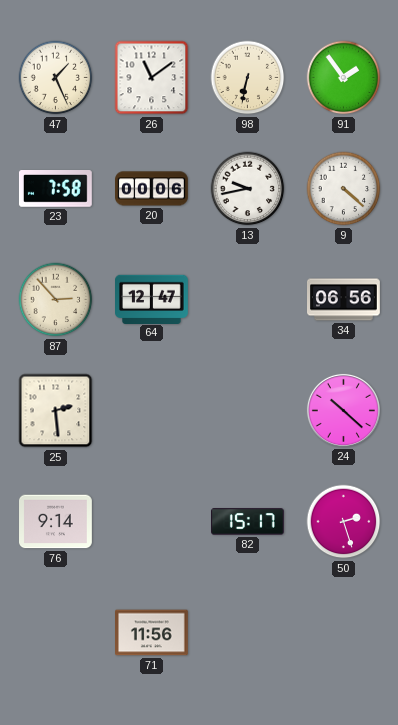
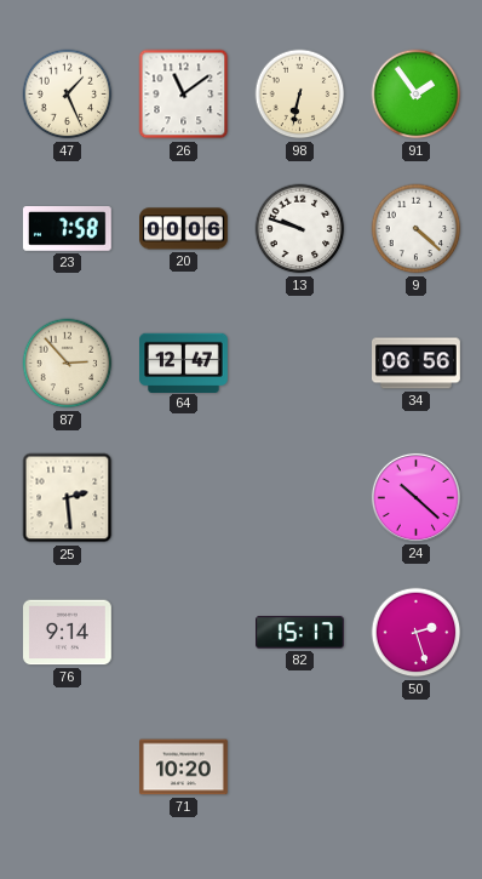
13: 9:43 -> 9:48 (300, 229)
71: 11:56 -> 10:20 (184, 767)
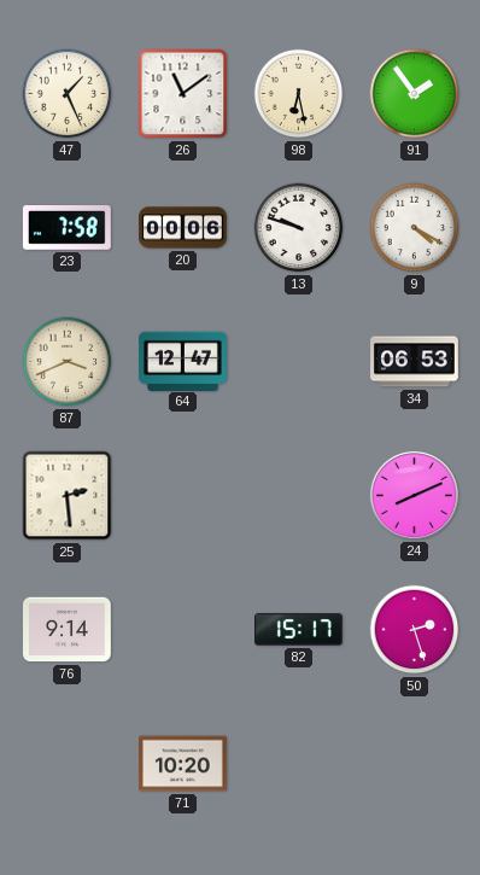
98: 6:32 -> 6:28 (299, 94)
9: 4:22 -> 4:20 (415, 228)
87: 2:53 -> 3:41 (68, 362)
34: 06:56 -> 06:53 (415, 362)
24: 10:22 -> 8:11 (414, 495)
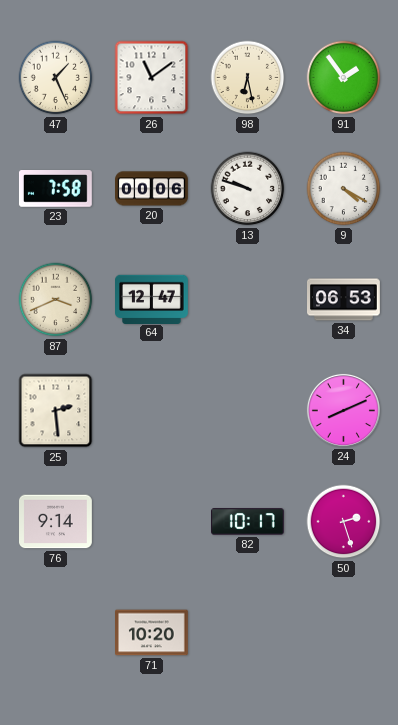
82: 15:17 -> 10:17 (248, 522)
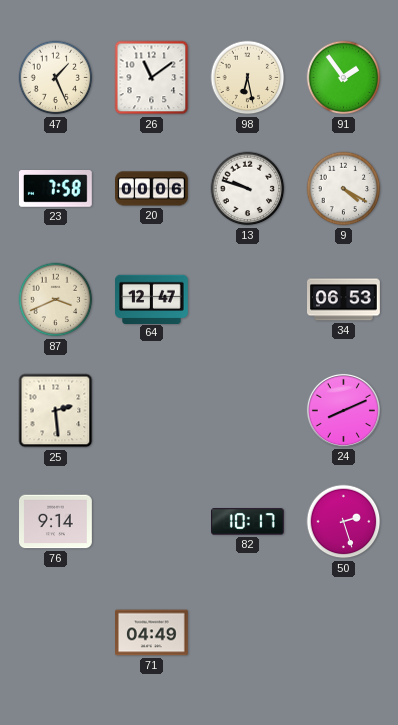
71: 10:20 -> 04:49 (152, 633)
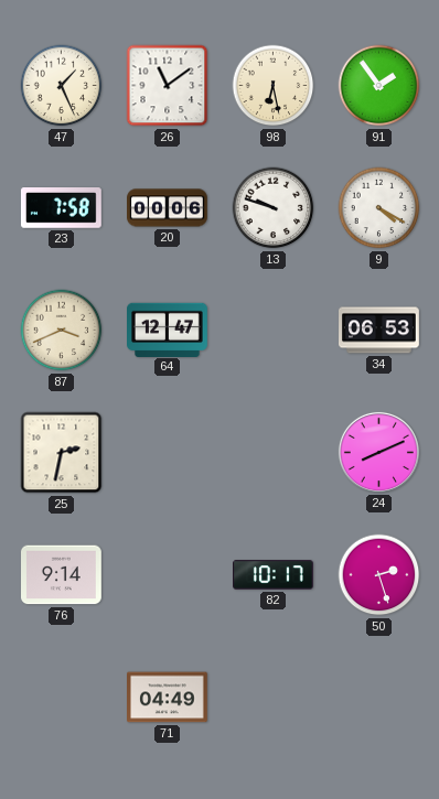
25: 2:29 -> 2:32 (62, 453)
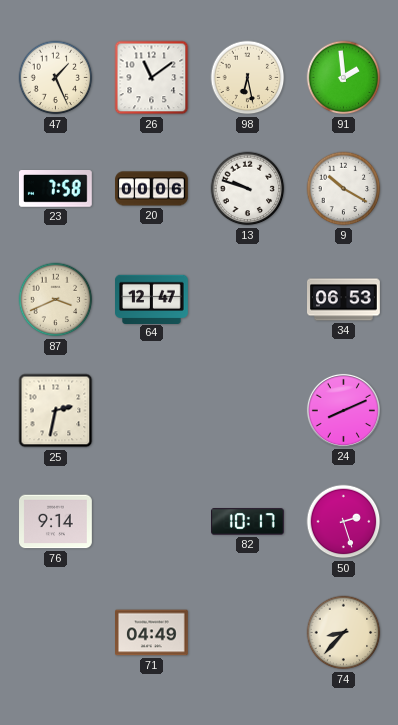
91: 1:54 -> 1:59 (344, 78)
9: 4:20 -> 10:20 (344, 189)
74: none -> 8:37 (344, 633)
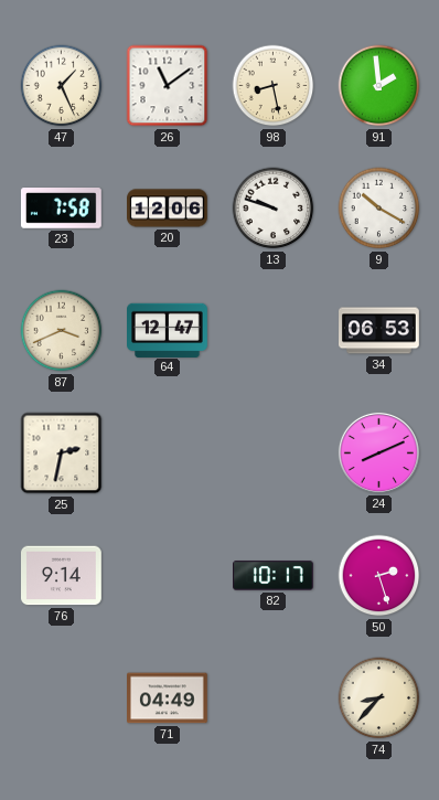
98: 6:28 -> 8:28 (274, 86)
20: 00:06 -> 12:06 (168, 209)
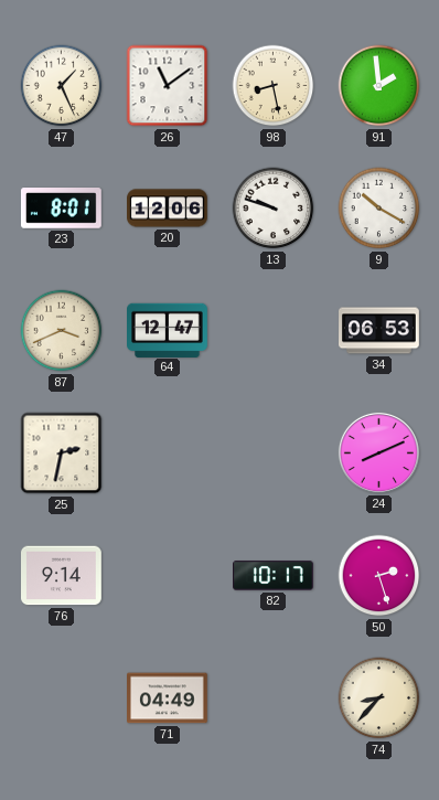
23: 7:58 -> 8:01 (61, 209)
